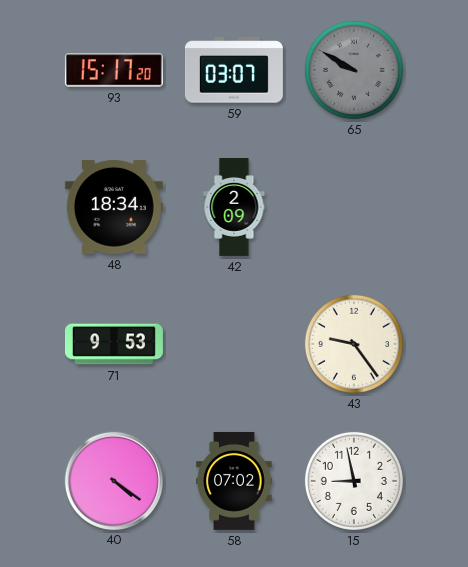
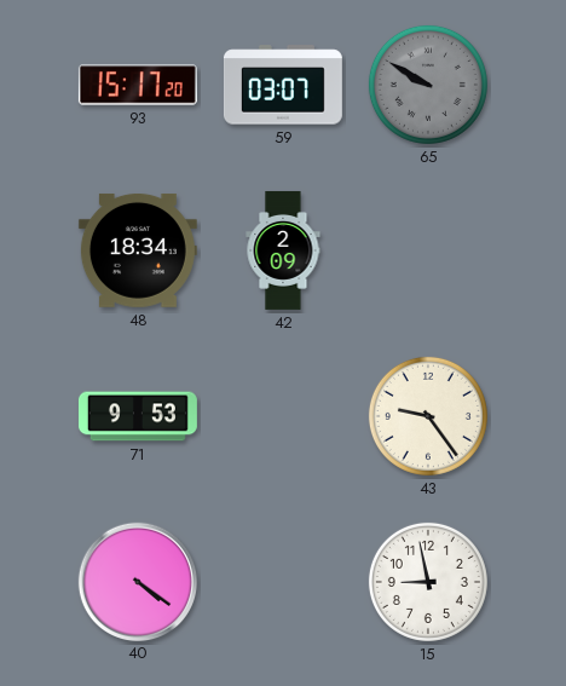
58: 07:02 -> none (235, 481)
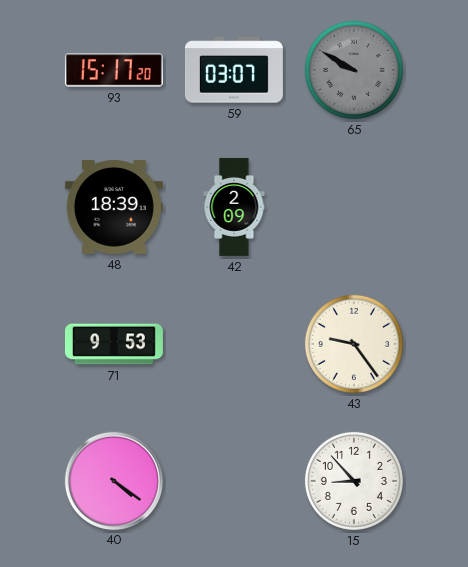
48: 18:34 -> 18:39 (114, 207)
15: 8:58 -> 8:53 (354, 481)
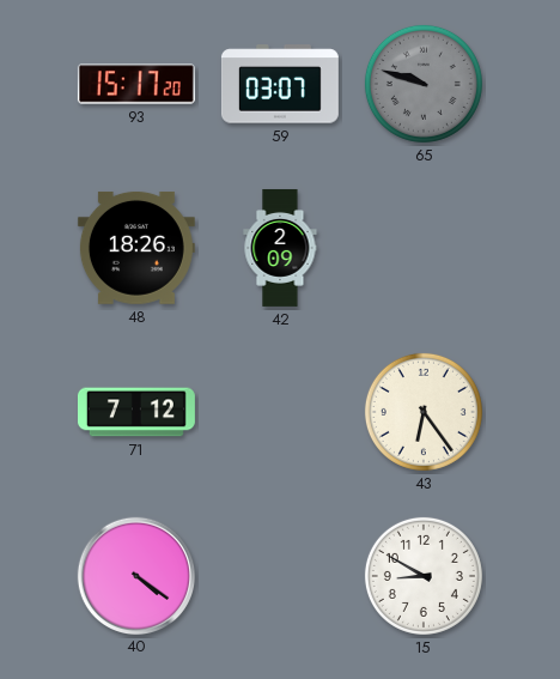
65: 9:50 -> 9:48 (424, 84)
48: 18:39 -> 18:26 (136, 248)
71: 9:53 -> 7:12 (136, 412)
43: 9:24 -> 6:24 (424, 412)
15: 8:53 -> 8:50 (424, 576)
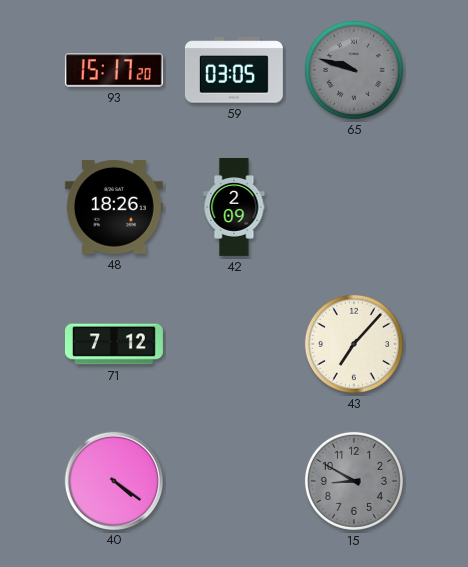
59: 03:07 -> 03:05 (234, 70)
43: 6:24 -> 7:07 (354, 344)
15 dial: white -> grey (354, 481)
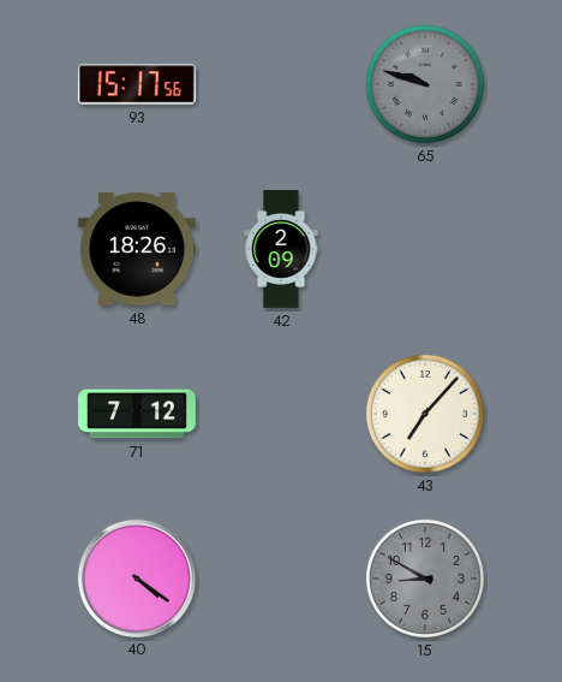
93: 15:17:20 -> 15:17:56 (137, 84)
59: 03:05 -> none (234, 70)
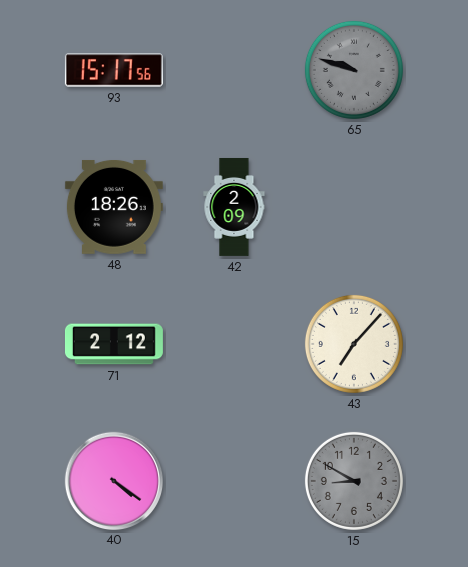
71: 7:12 -> 2:12 (114, 344)
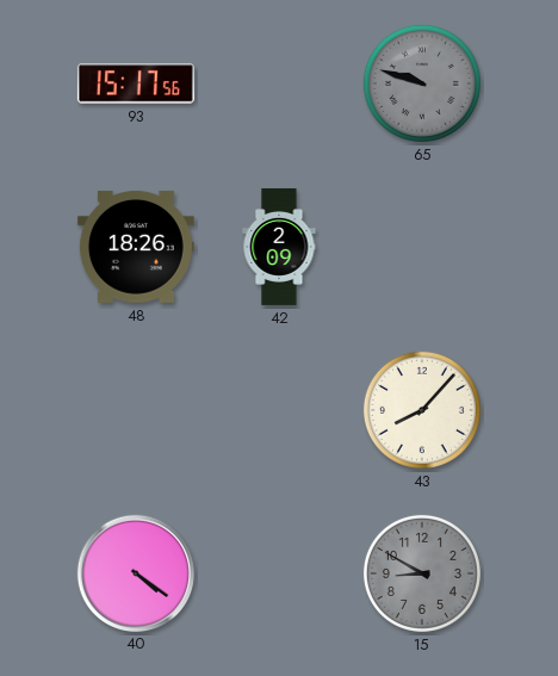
71: 2:12 -> none (114, 344)
43: 7:07 -> 8:07 (422, 410)
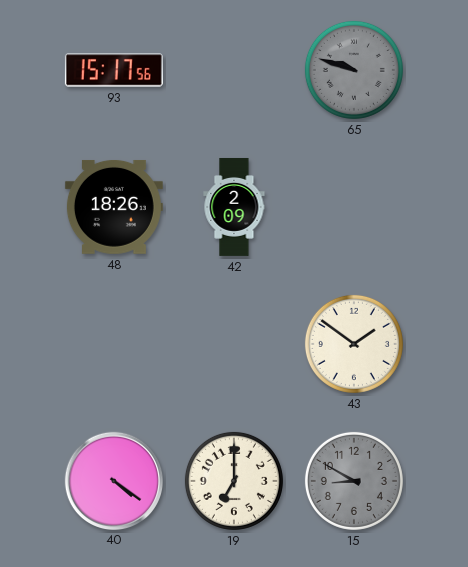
43: 8:07 -> 1:51 (354, 344)
19: none -> 7:00 (234, 481)
